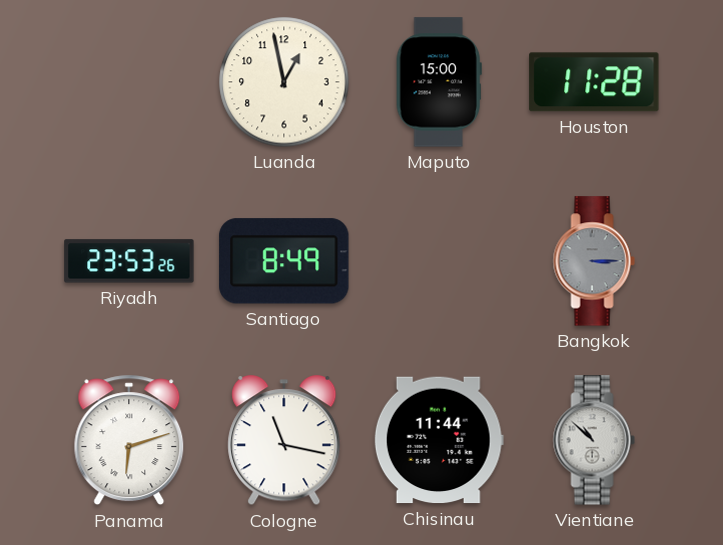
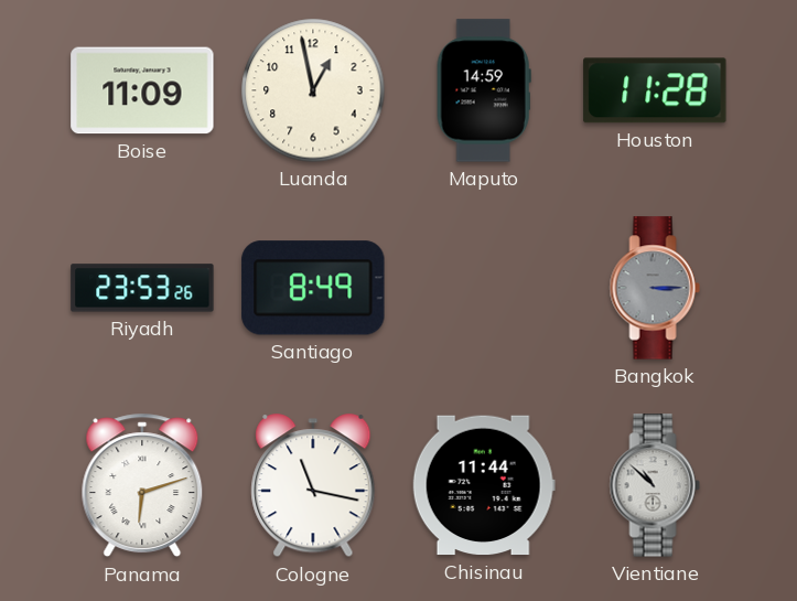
Boise: none -> 11:09 (142, 90)
Maputo: 15:00 -> 14:59 (484, 90)
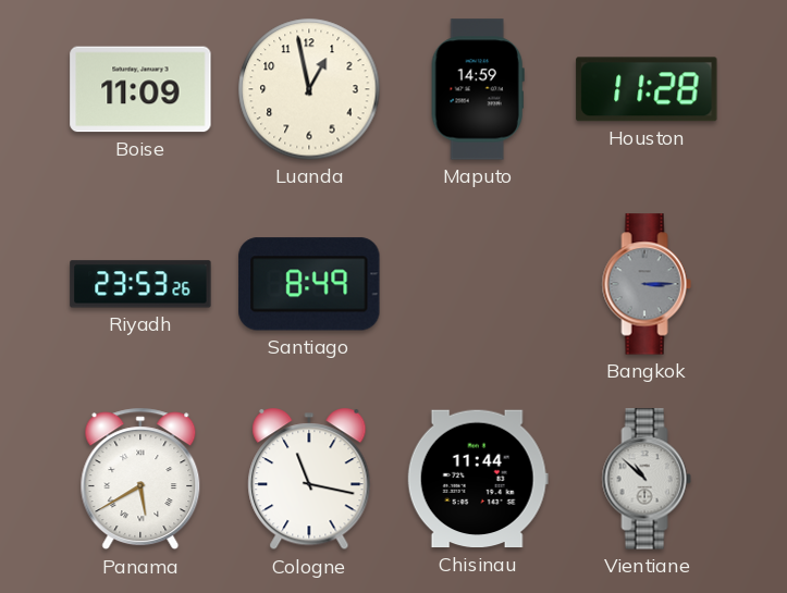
Panama: 6:12 -> 5:40 (140, 479)
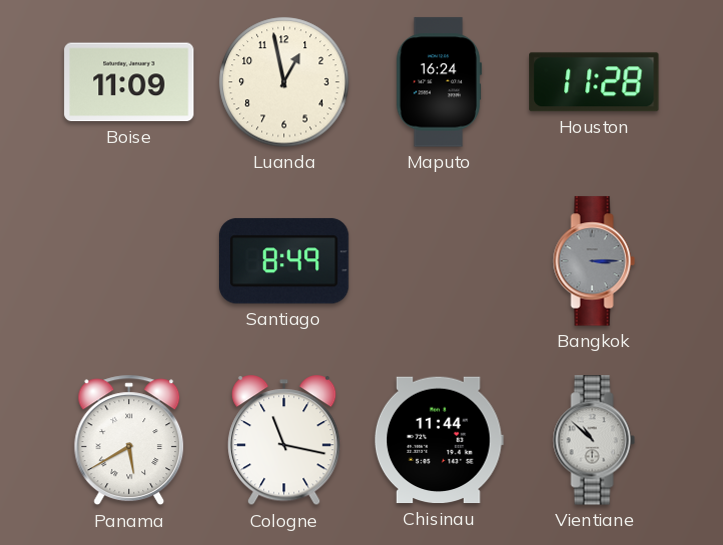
Maputo: 14:59 -> 16:24 (439, 82)
Riyadh: 23:53 -> none (140, 284)
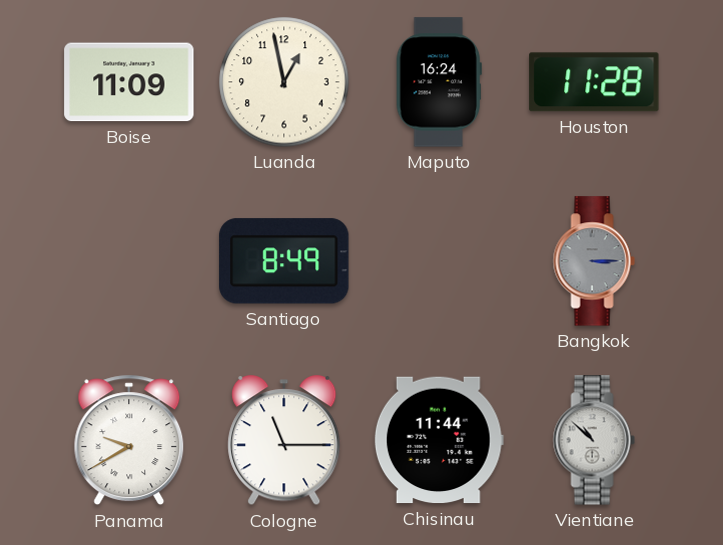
Panama: 5:40 -> 9:40 (129, 440)
Cologne: 11:17 -> 11:15 (284, 441)
